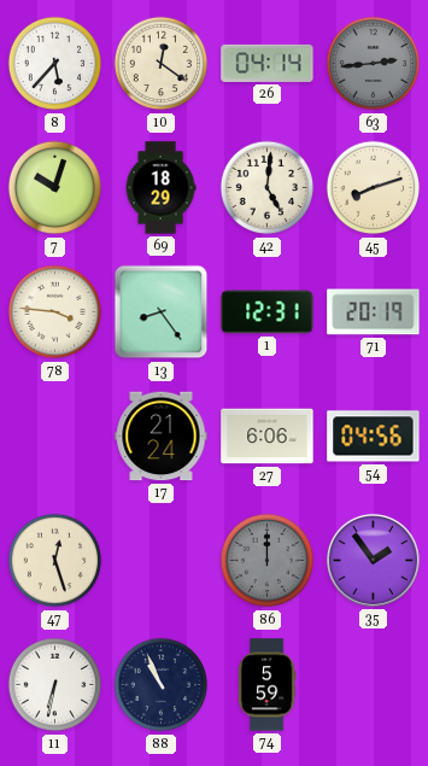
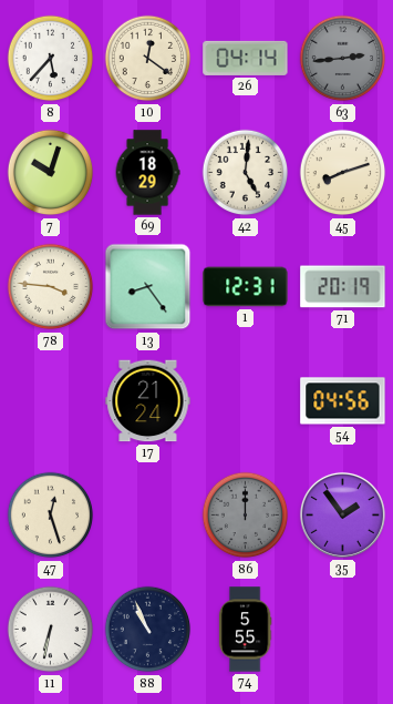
27: 6:06 -> none (268, 437)
74: 5:59 -> 5:55 (245, 630)
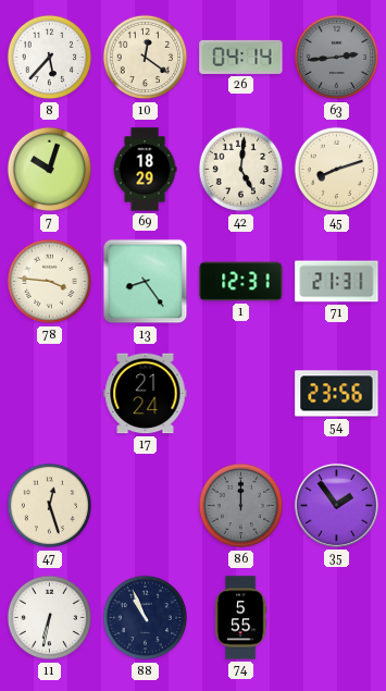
71: 20:19 -> 21:31 (337, 282)
54: 04:56 -> 23:56 (337, 394)
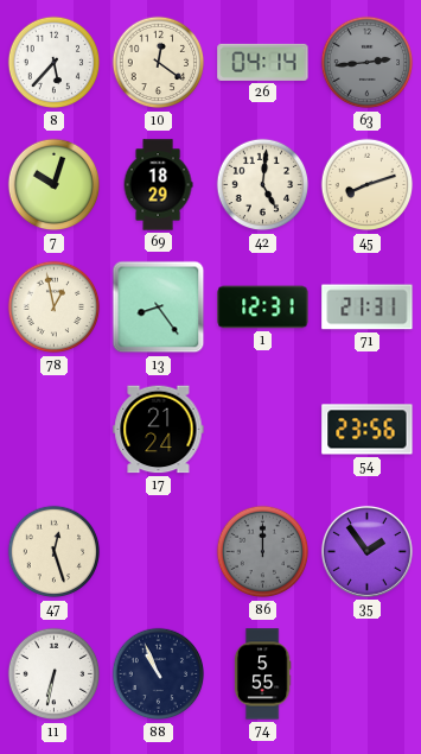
78: 3:46 -> 12:58 (55, 308)
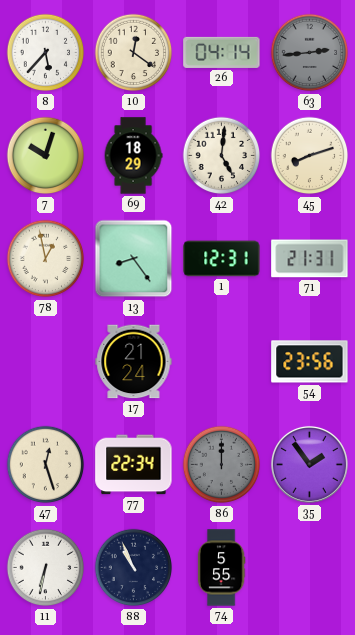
77: none -> 22:34 (134, 465)
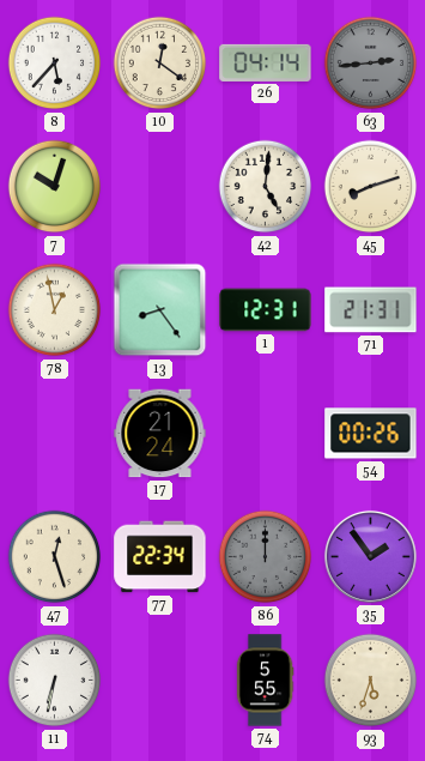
69: 18:29 -> none (133, 156)
54: 23:56 -> 00:26 (371, 434)
88: 10:56 -> none (134, 568)
93: none -> 5:33 (371, 681)
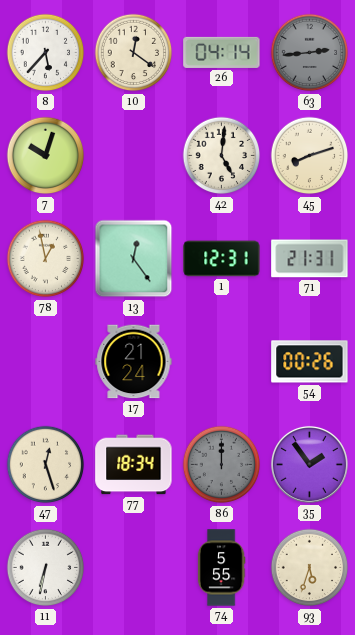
13: 8:24 -> 12:24 (134, 259)
77: 22:34 -> 18:34 (134, 465)
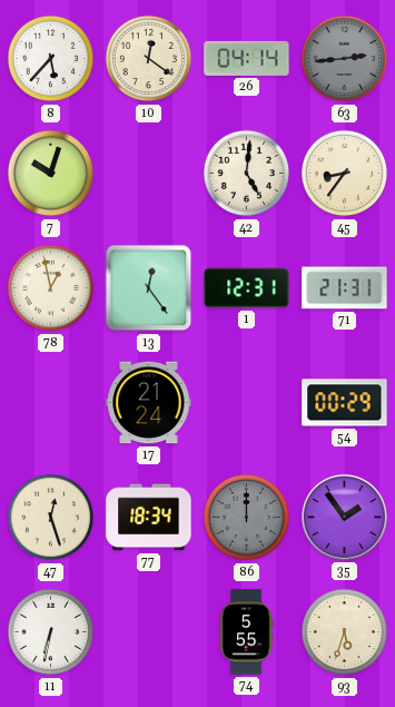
45: 8:12 -> 8:36 (345, 174)
54: 00:26 -> 00:29 (345, 403)
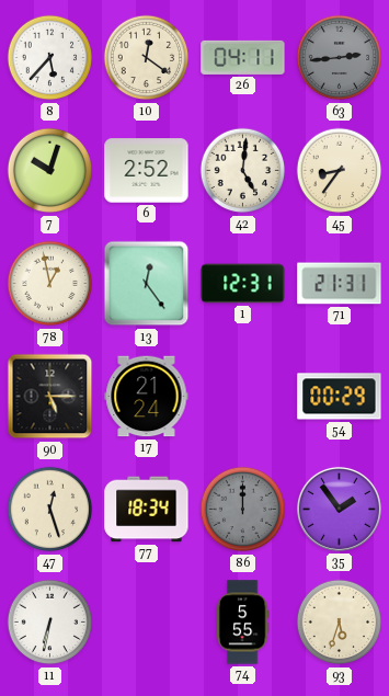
26: 04:14 -> 04:11 (243, 57)
6: none -> 2:52 (147, 171)
90: none -> 5:15 (50, 397)
